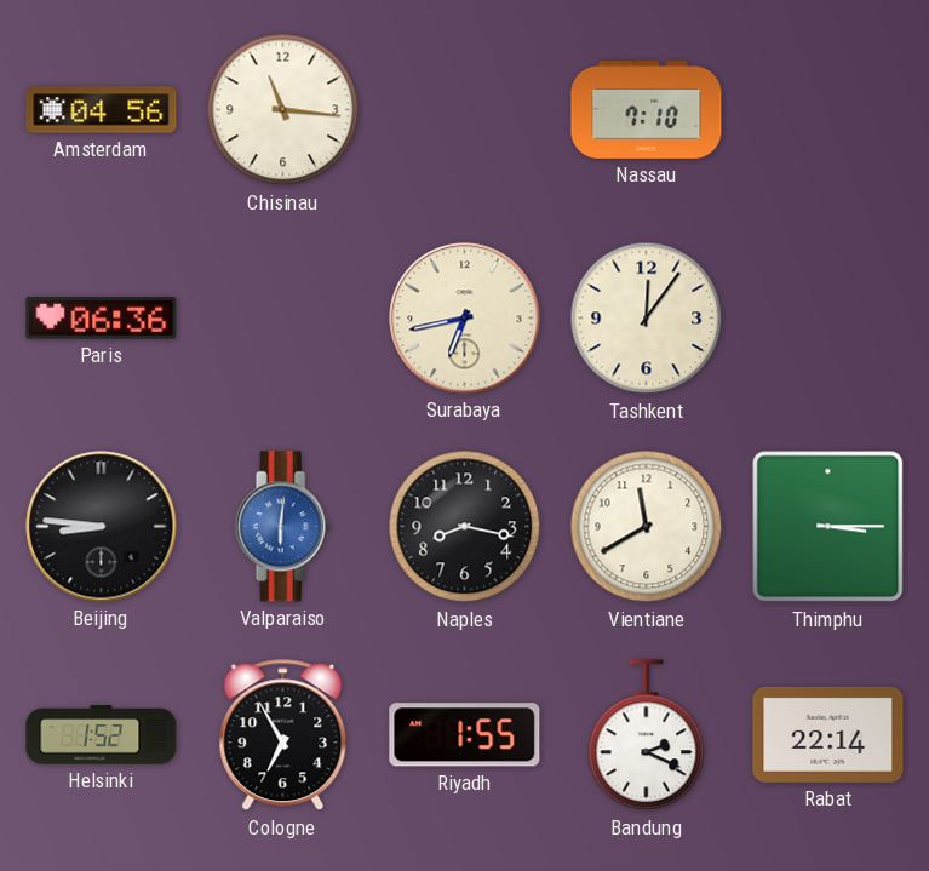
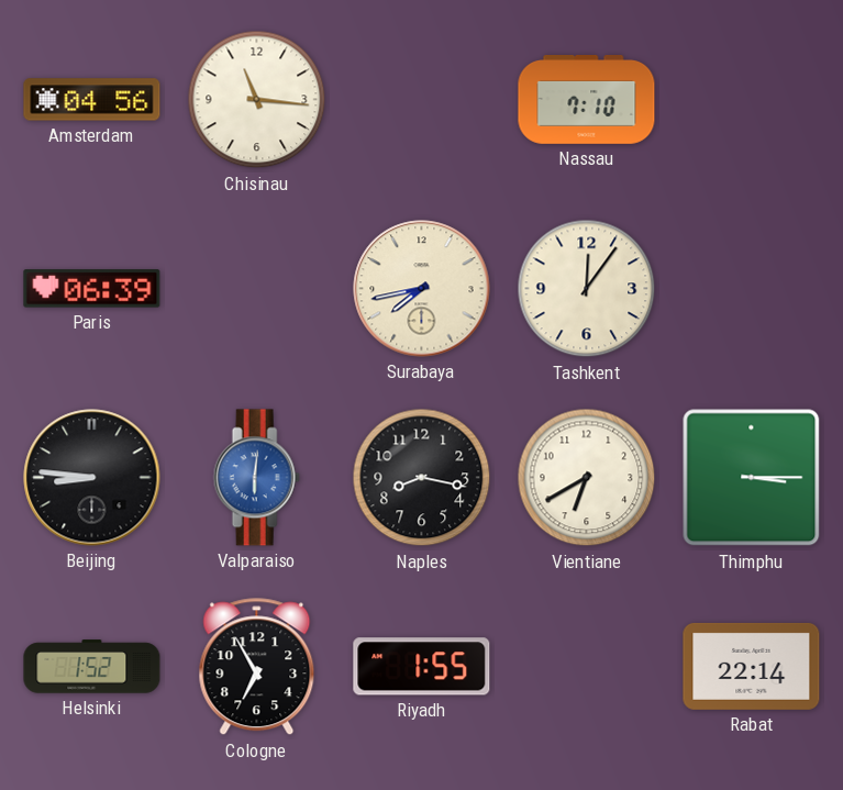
Paris: 06:36 -> 06:39 (92, 289)
Surabaya: 6:43 -> 7:43 (422, 289)
Vientiane: 11:40 -> 6:40 (587, 478)
Bandung: 2:19 -> none (647, 735)
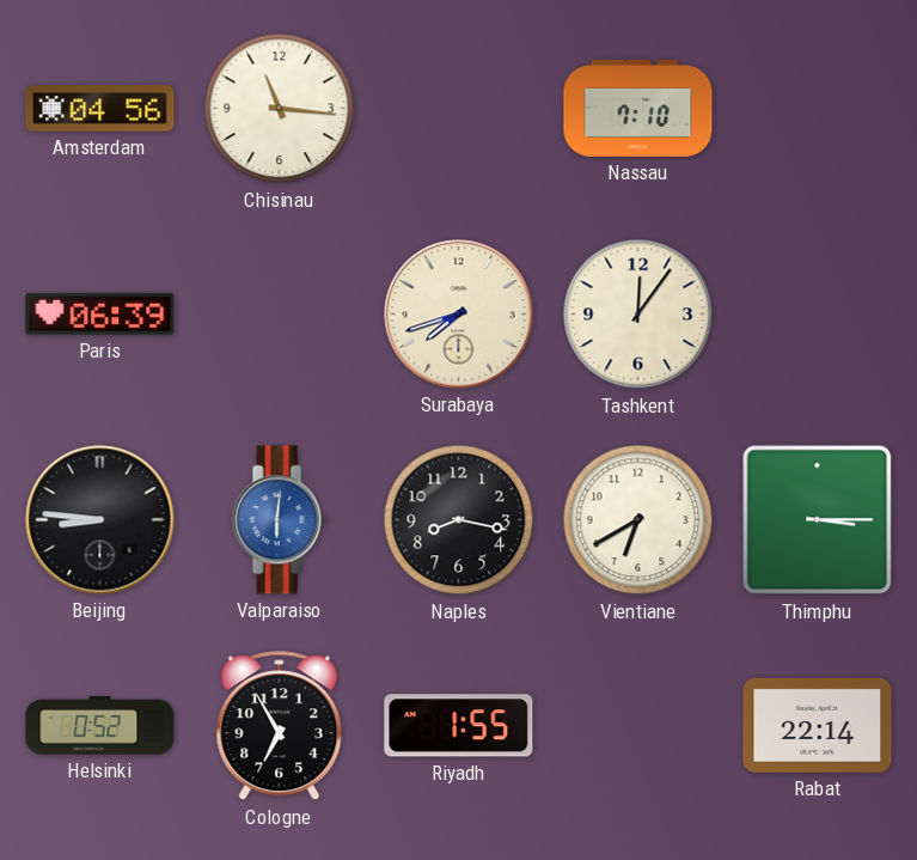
Surabaya: 7:43 -> 7:42 (459, 315)
Helsinki: 1:52 -> 0:52 (100, 726)
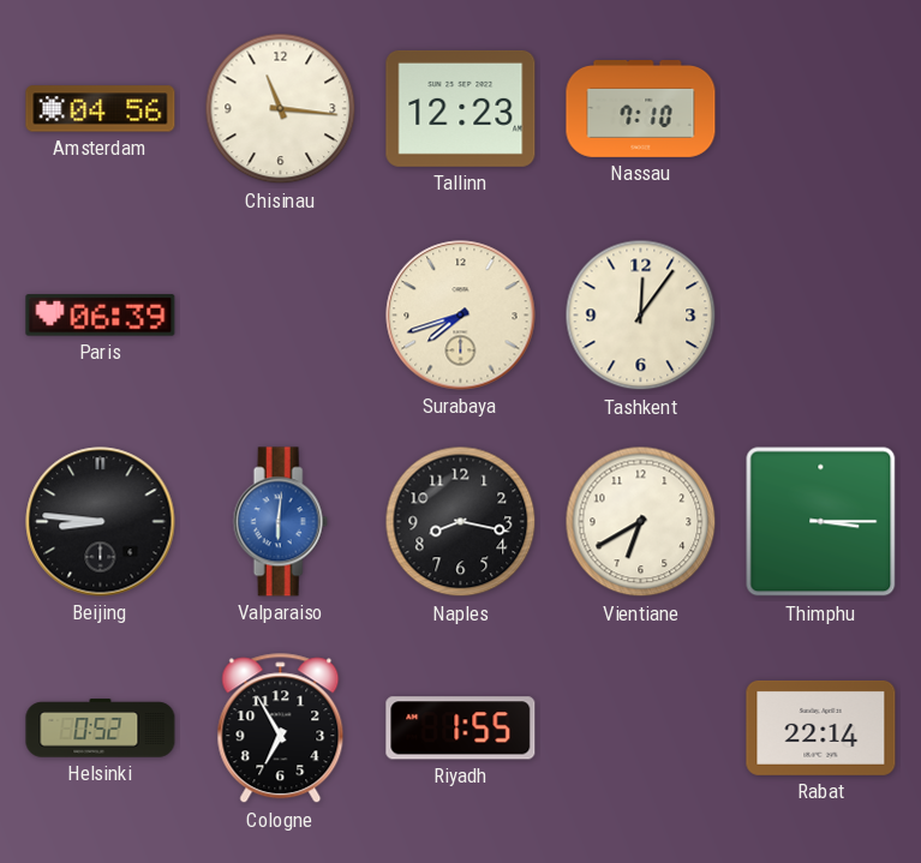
Tallinn: none -> 12:23 (461, 108)
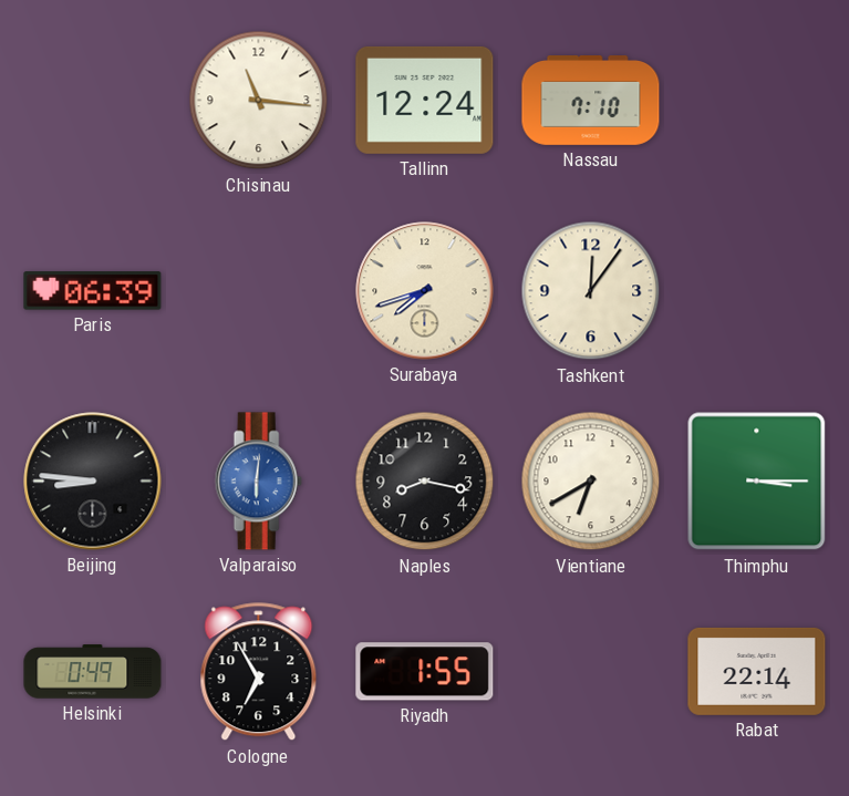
Amsterdam: 04:56 -> none (101, 109)
Tallinn: 12:23 -> 12:24 (425, 100)
Helsinki: 0:52 -> 0:49 (93, 672)
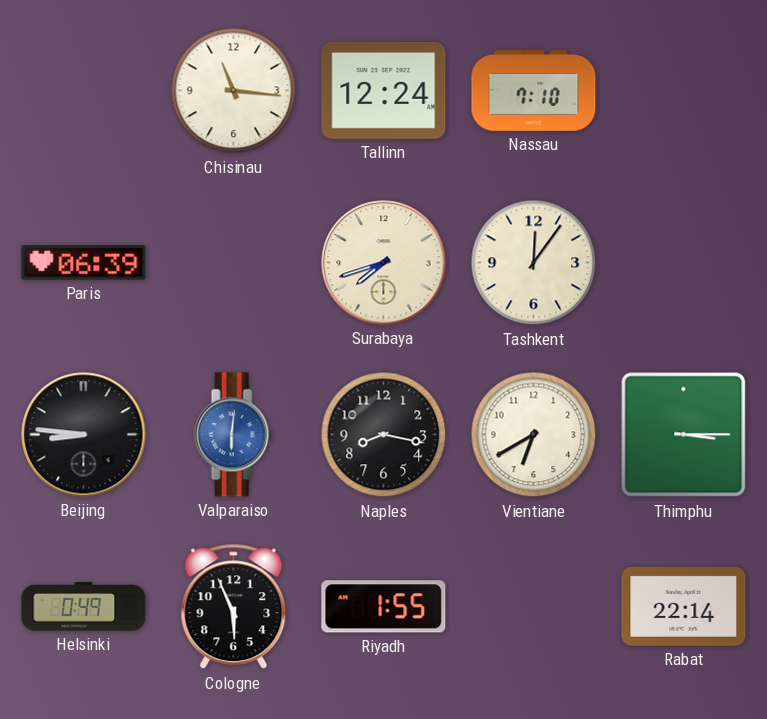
Cologne: 6:55 -> 5:56 (234, 607)
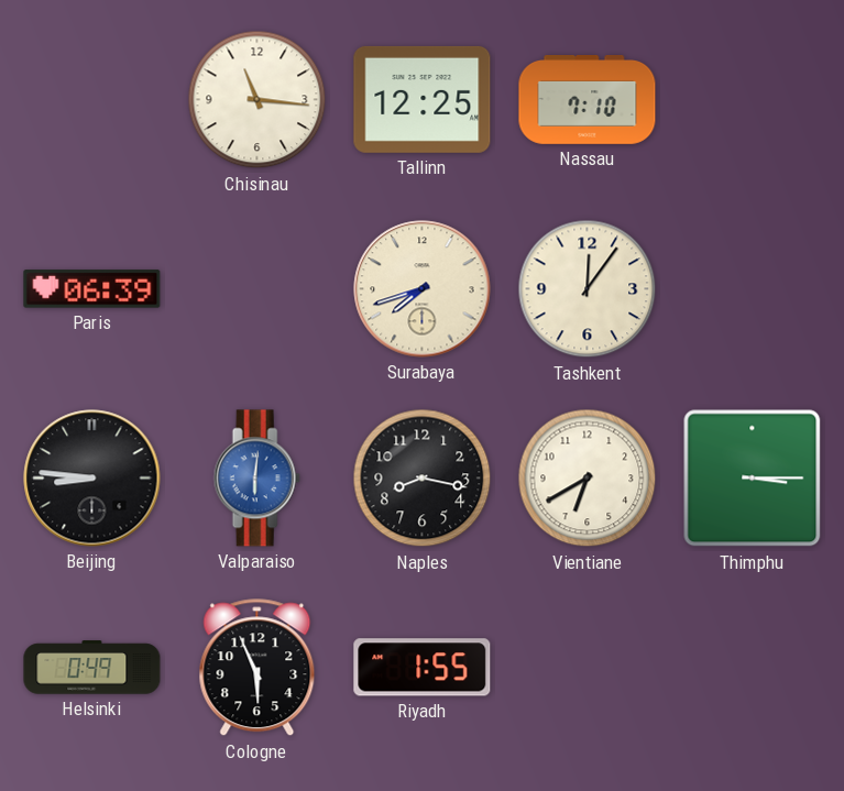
Tallinn: 12:24 -> 12:25 (423, 99)
Rabat: 22:14 -> none (684, 606)
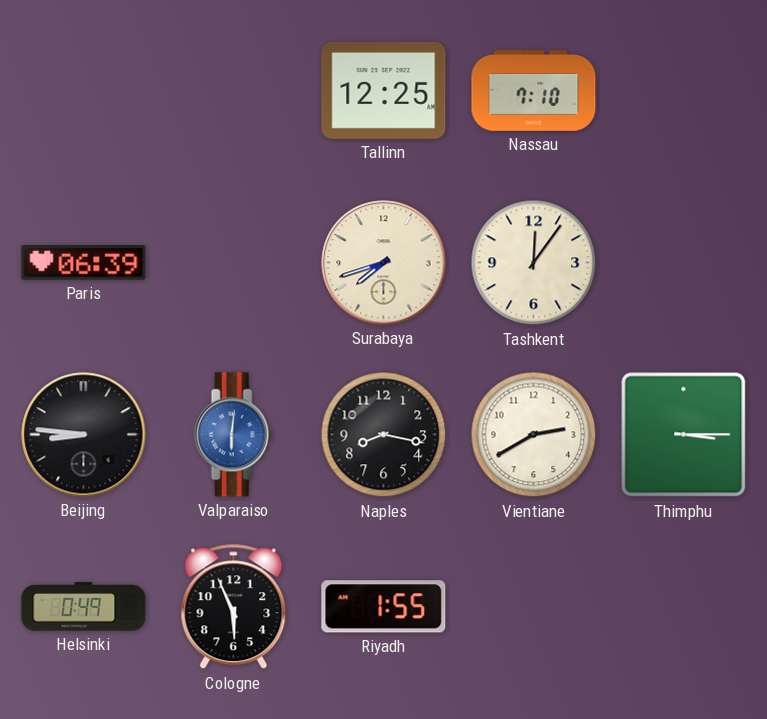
Chisinau: 11:16 -> none (257, 100)
Vientiane: 6:40 -> 2:40 (534, 435)
